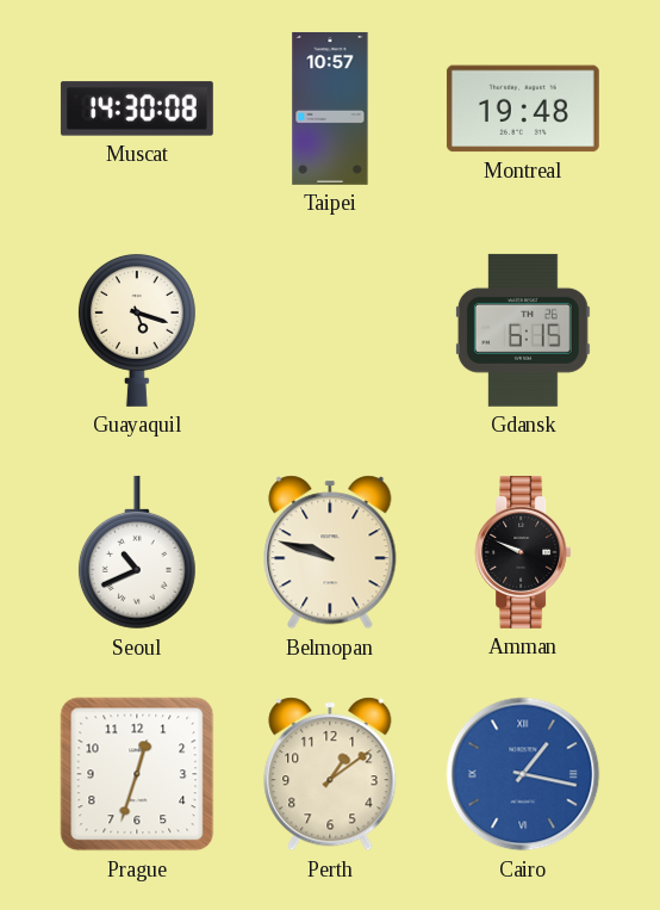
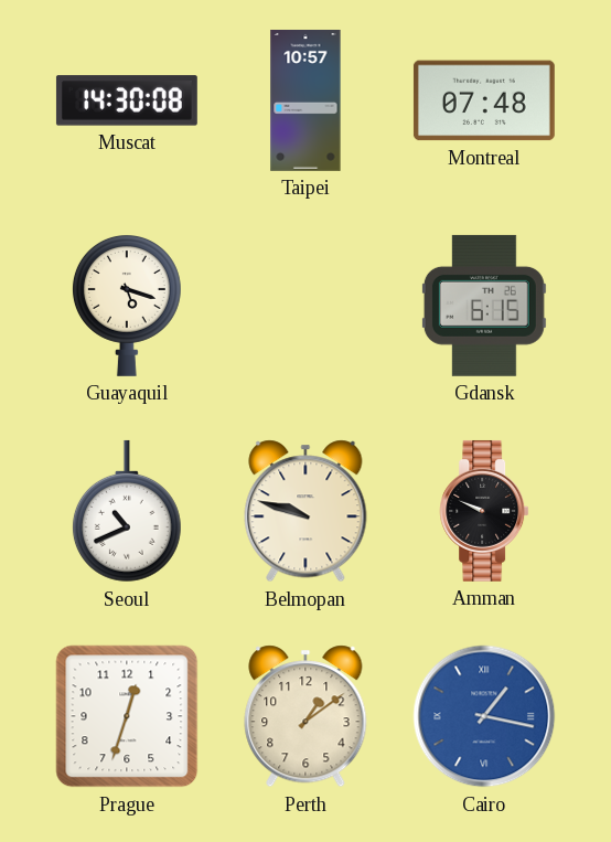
Montreal: 19:48 -> 07:48 (484, 100)
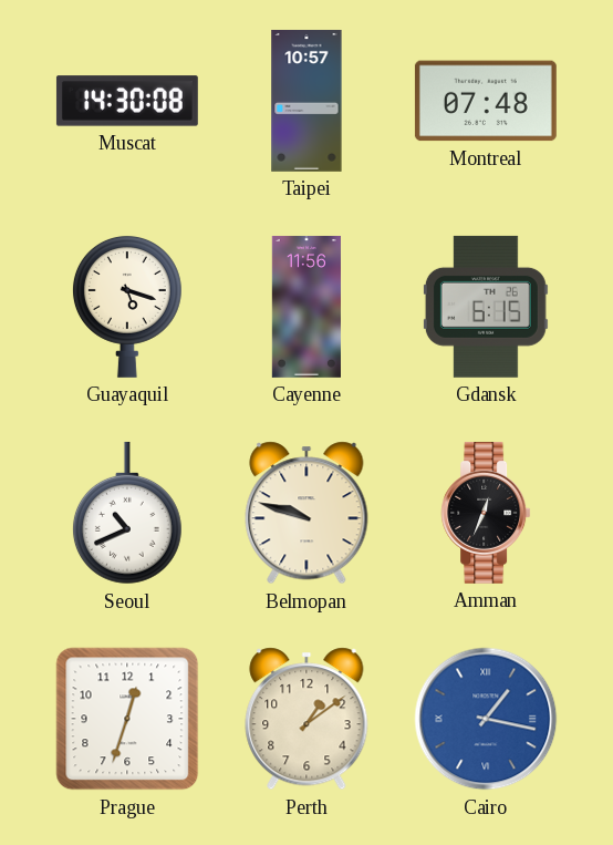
Cayenne: none -> 11:56 (306, 307)
Amman: 9:49 -> 12:34 (486, 513)
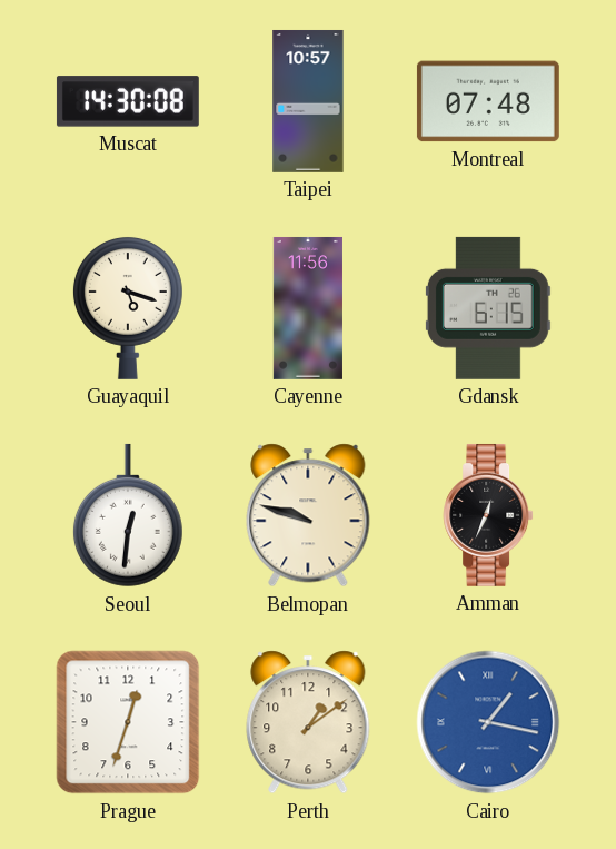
Seoul: 10:41 -> 12:31 (128, 515)
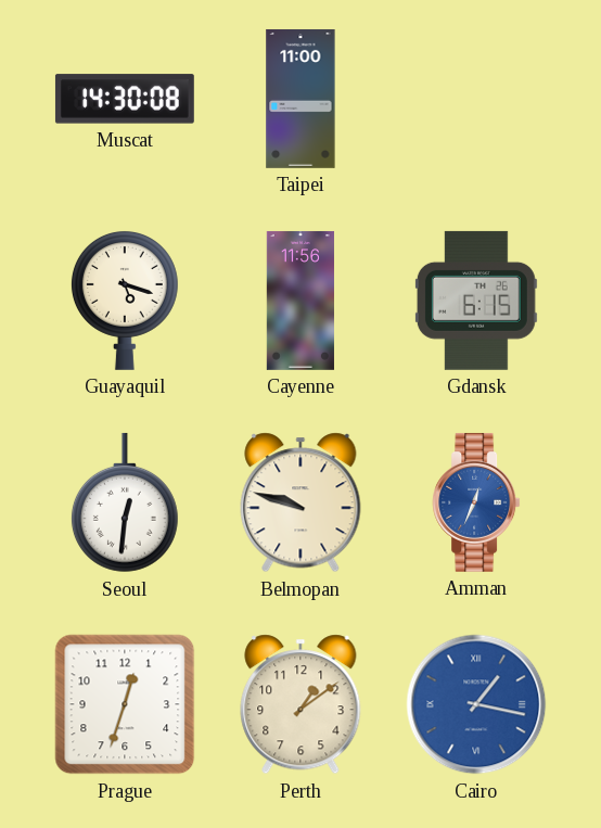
Taipei: 10:57 -> 11:00 (300, 99)
Montreal: 07:48 -> none (488, 101)
Amman dial: black -> blue (476, 502)
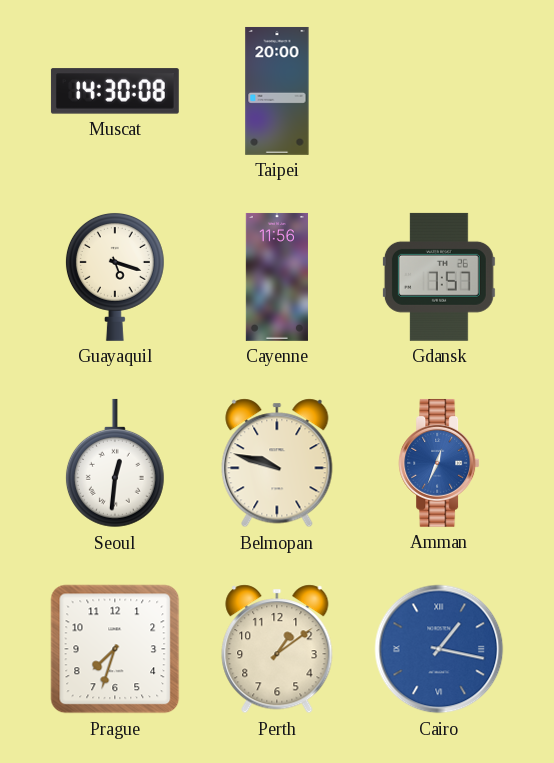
Taipei: 11:00 -> 20:00 (277, 91)
Gdansk: 6:15 -> 7:57 (439, 277)
Prague: 12:33 -> 7:33 (115, 649)
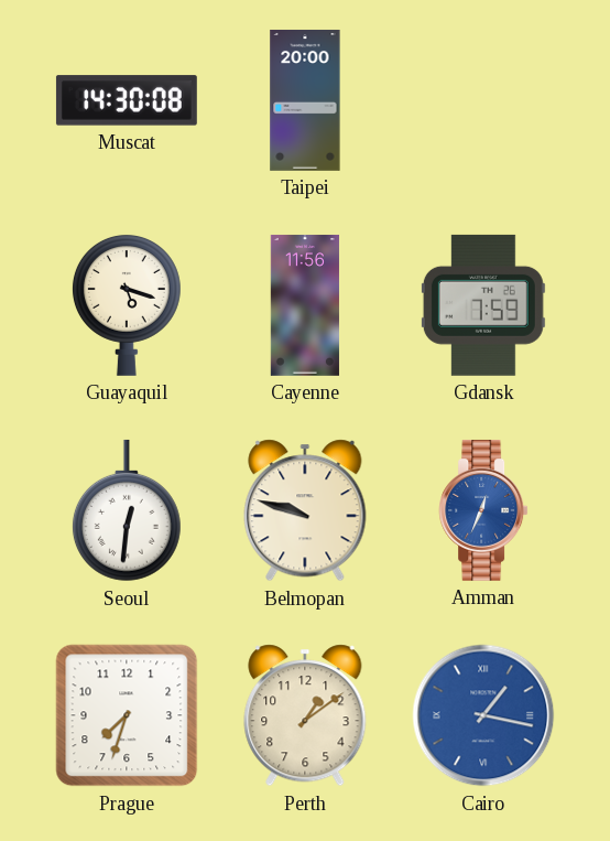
Gdansk: 7:57 -> 7:59 (483, 305)
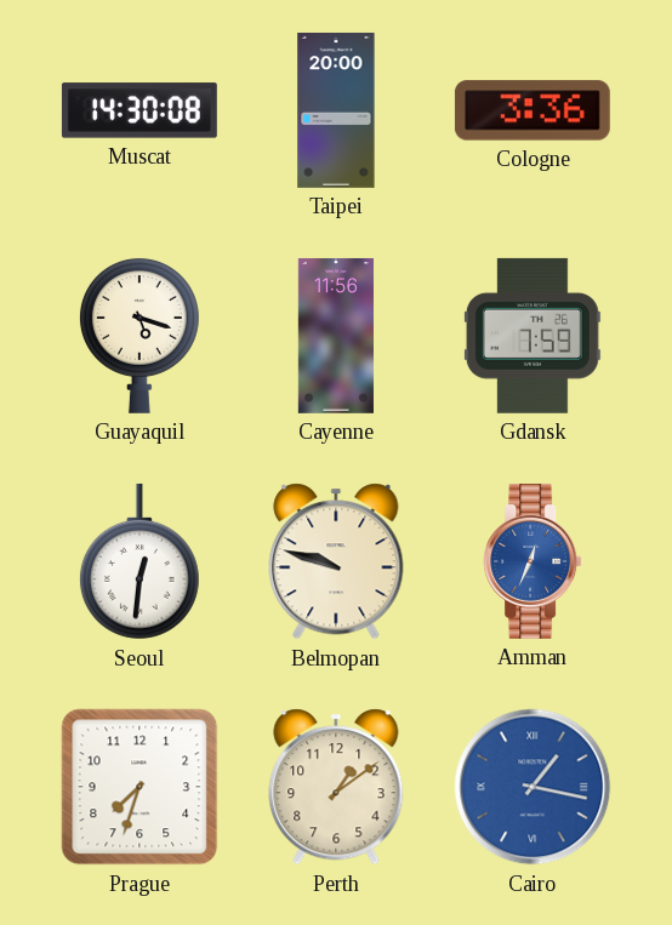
Cologne: none -> 3:36 (533, 110)
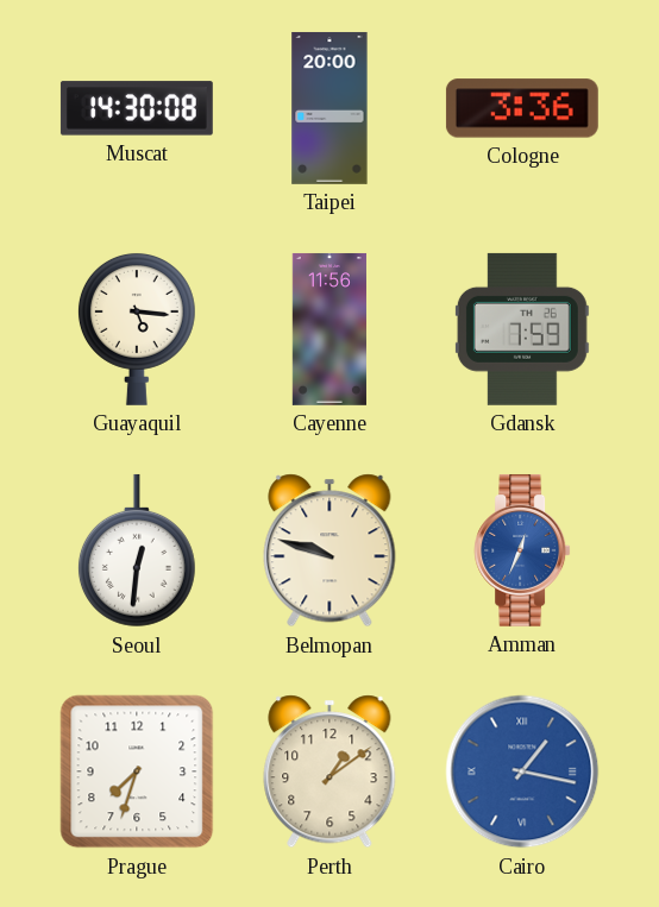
Guayaquil: 5:18 -> 5:16 (137, 328)
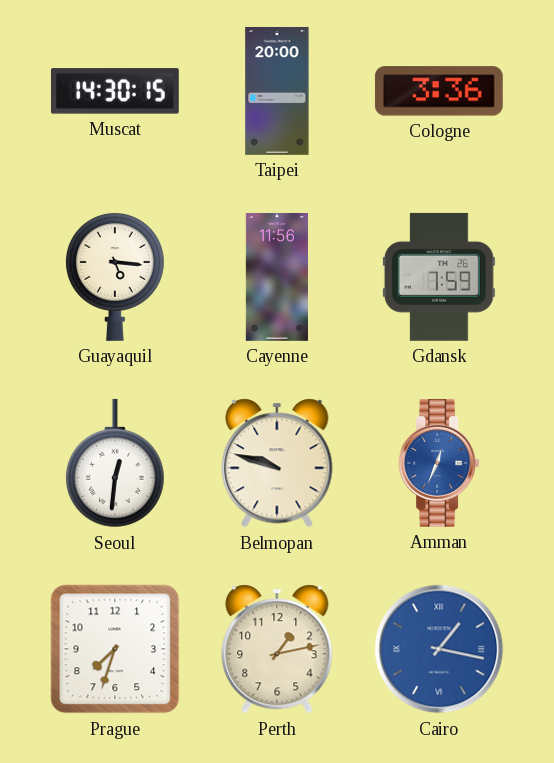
Muscat: 14:30:08 -> 14:30:15 (115, 91)
Perth: 1:09 -> 1:13 (277, 649)
